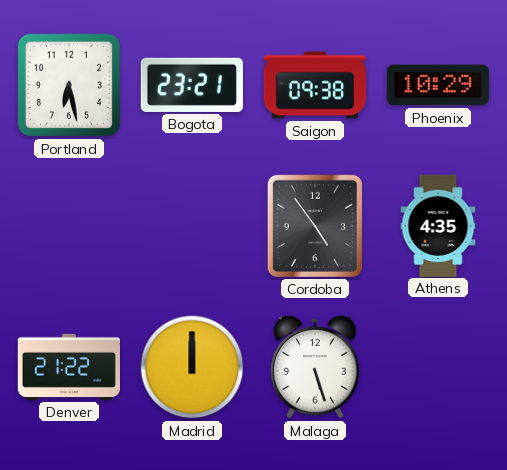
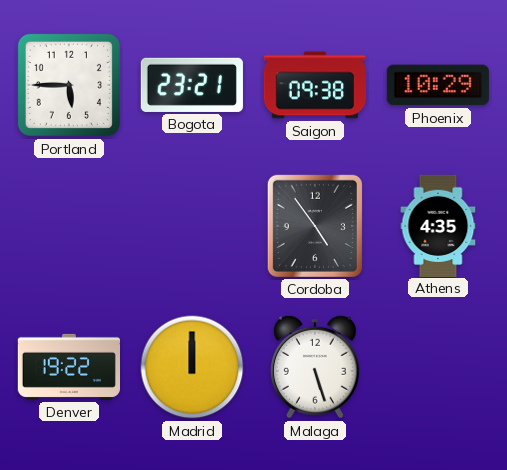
Portland: 6:28 -> 5:45 (69, 85)
Denver: 21:22 -> 19:22 (68, 367)
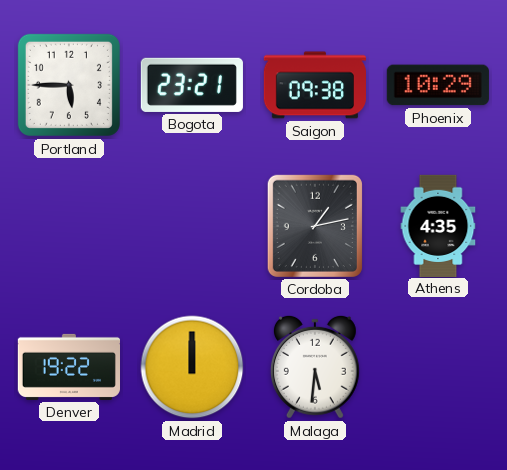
Cordoba: 4:54 -> 1:13 (315, 226)
Malaga: 5:27 -> 5:31 (315, 367)
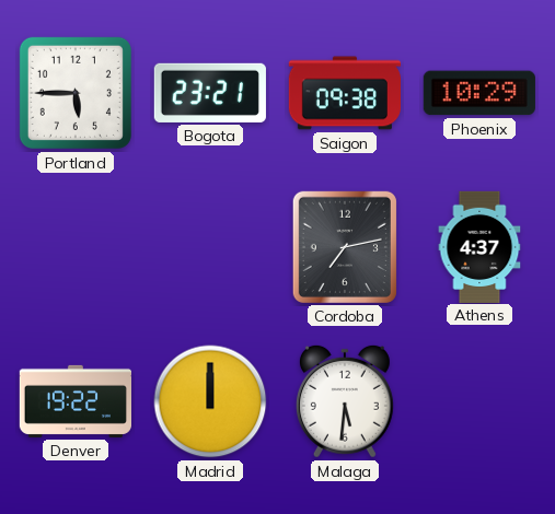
Cordoba: 1:13 -> 7:13 (345, 247)
Athens: 4:35 -> 4:37 (479, 246)
